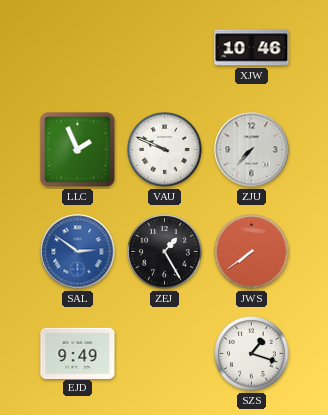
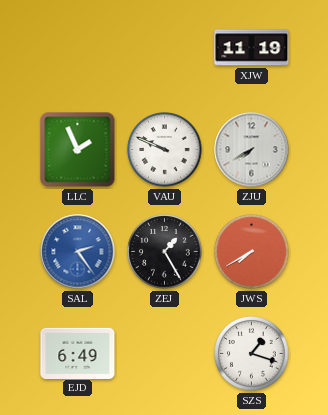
XJW: 10:46 -> 11:19 (252, 48)
ZJU: 7:37 -> 7:40 (252, 150)
SAL: 2:51 -> 2:24 (78, 252)
JWS: 7:39 -> 7:40 (252, 252)
EJD: 9:49 -> 6:49 (78, 353)
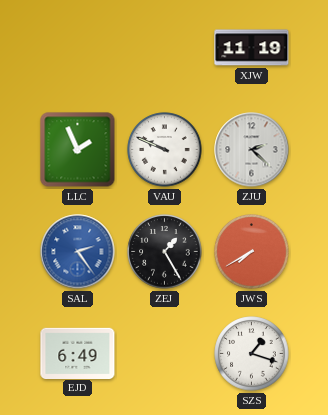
ZJU: 7:40 -> 2:22 (252, 150)
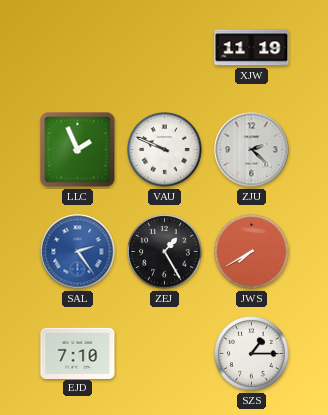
EJD: 6:49 -> 7:10 (78, 353)
SZS: 1:18 -> 1:15 (252, 354)
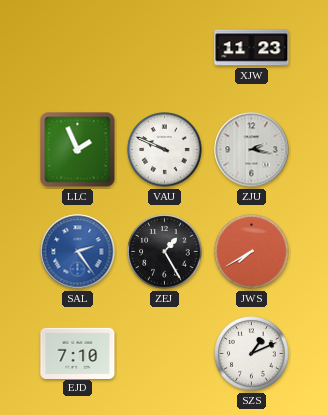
XJW: 11:19 -> 11:23 (252, 48)
ZJU: 2:22 -> 2:17 (252, 150)
SZS: 1:15 -> 1:11 (252, 354)
